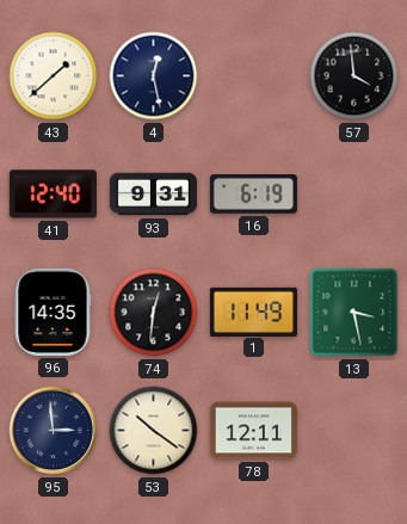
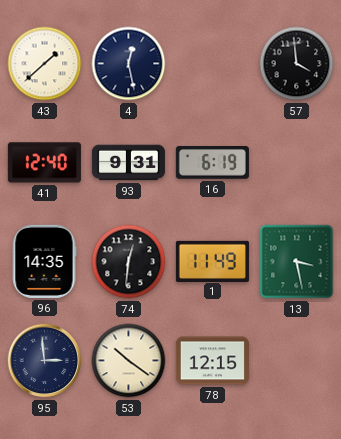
78: 12:11 -> 12:15 (212, 361)
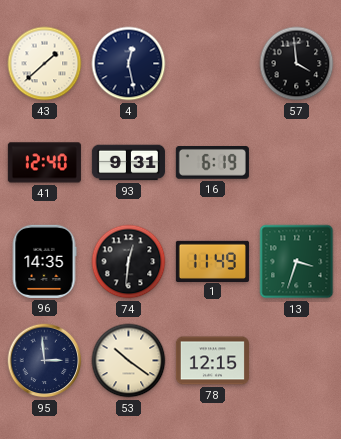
13: 3:28 -> 3:33 (297, 262)
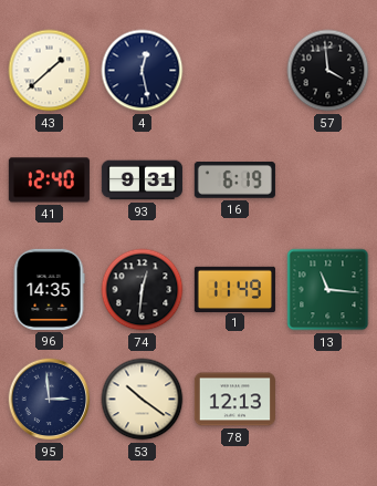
13: 3:33 -> 11:16 (328, 290)
78: 12:15 -> 12:13 (234, 400)
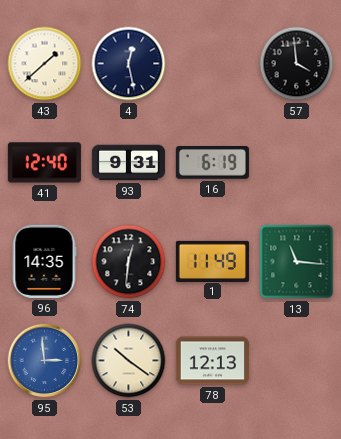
95 dial: navy -> blue (45, 361)
